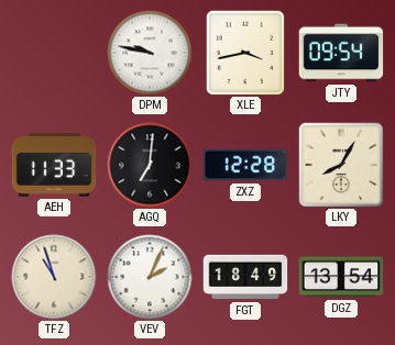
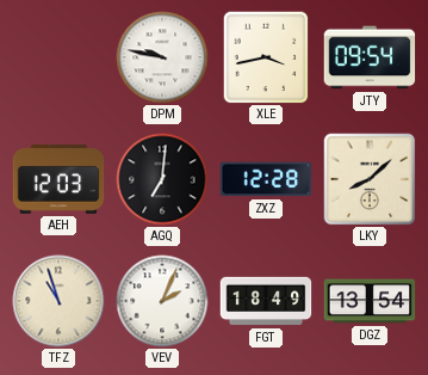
AEH: 11:33 -> 12:03 (58, 180)
LKY: 8:05 -> 8:08 (370, 179)
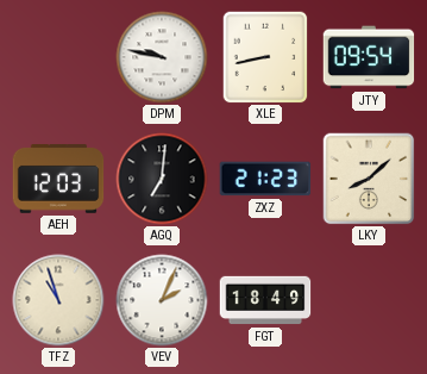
XLE: 3:43 -> 8:43 (265, 57)
ZXZ: 12:28 -> 21:23 (265, 179)
DGZ: 13:54 -> none (370, 301)
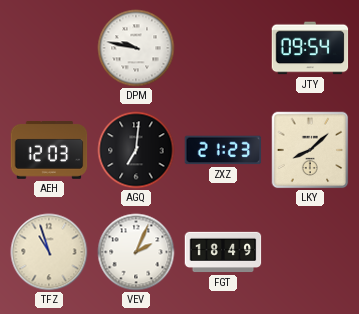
XLE: 8:43 -> none (265, 57)
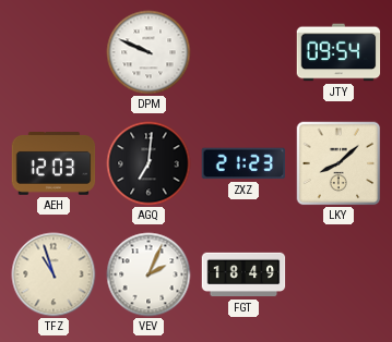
DPM: 9:47 -> 9:49 (149, 52)
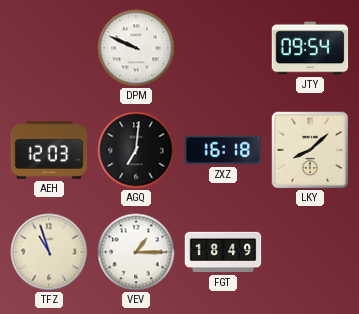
ZXZ: 21:23 -> 16:18 (223, 150)
VEV: 2:04 -> 1:15 (136, 252)
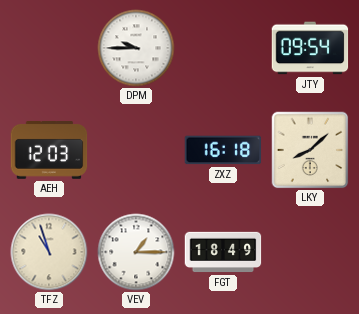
DPM: 9:49 -> 9:45 (136, 48)
AGQ: 7:01 -> none (136, 150)
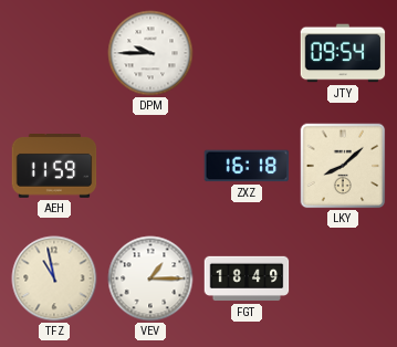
AEH: 12:03 -> 11:59 (54, 167)
TFZ: 10:57 -> 10:58 (54, 278)
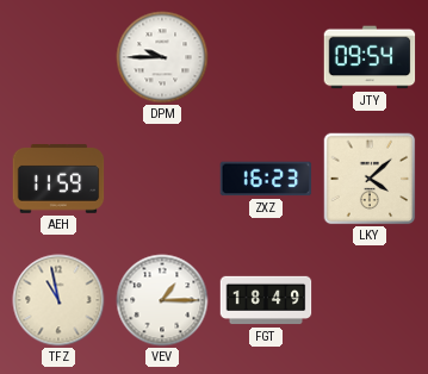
ZXZ: 16:18 -> 16:23 (266, 179)
LKY: 8:08 -> 4:08 (370, 179)
